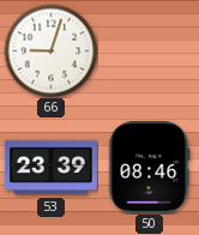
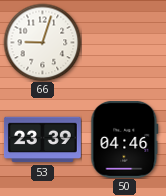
50: 08:46 -> 04:46 (125, 139)
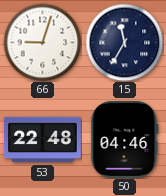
15: none -> 11:35 (124, 42)
53: 23:39 -> 22:48 (42, 140)
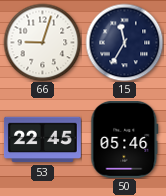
53: 22:48 -> 22:45 (42, 140)
50: 04:46 -> 05:46 (125, 139)
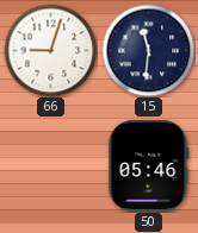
15: 11:35 -> 11:31 (148, 50)
53: 22:45 -> none (42, 140)
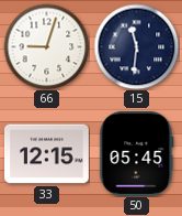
33: none -> 12:15 (46, 154)
50: 05:46 -> 05:45 (137, 153)
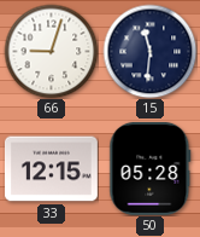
50: 05:45 -> 05:28 (151, 168)
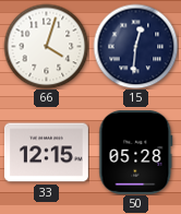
66: 9:03 -> 4:03 (46, 46)
15: 11:31 -> 12:31 (135, 46)
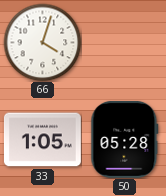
15: 12:31 -> none (135, 46)
33: 12:15 -> 1:05 (42, 140)
